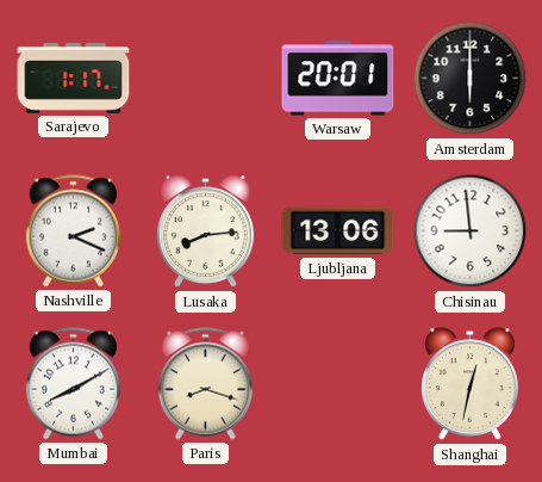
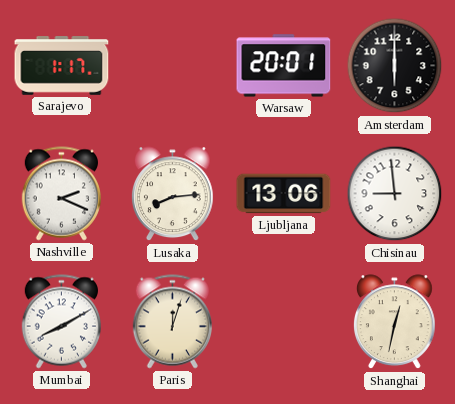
Paris: 8:18 -> 12:03 (172, 322)
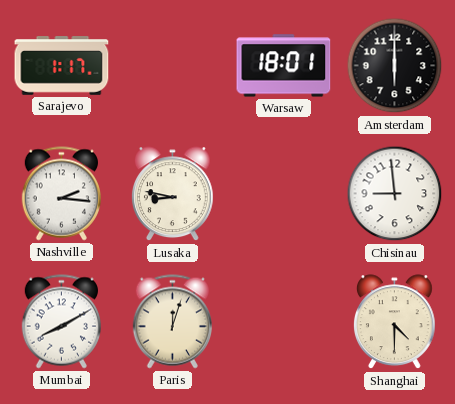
Warsaw: 20:01 -> 18:01 (284, 66)
Nashville: 2:19 -> 2:16 (61, 194)
Lusaka: 8:14 -> 8:47 (173, 194)
Ljubljana: 13:06 -> none (284, 194)
Shanghai: 12:32 -> 4:30 (395, 322)
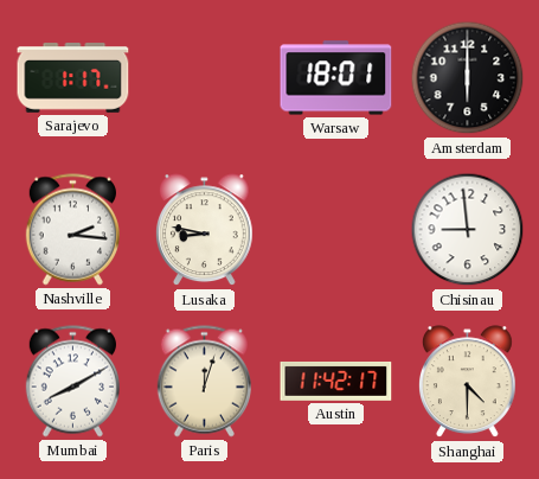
Austin: none -> 11:42 (336, 381)
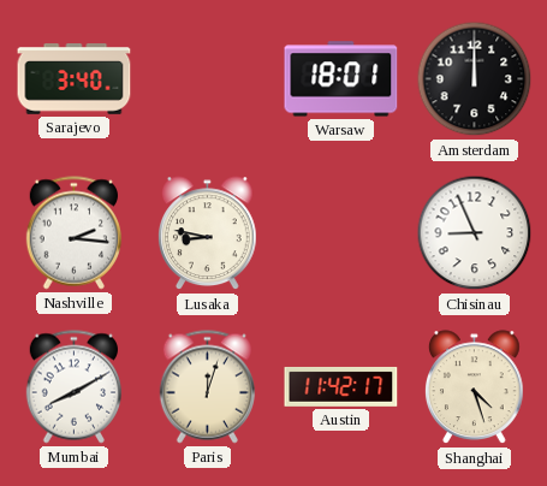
Sarajevo: 1:17 -> 3:40 (75, 79)
Amsterdam: 6:00 -> 12:00 (475, 79)
Chisinau: 8:59 -> 8:56 (475, 233)
Shanghai: 4:30 -> 4:27 (475, 387)
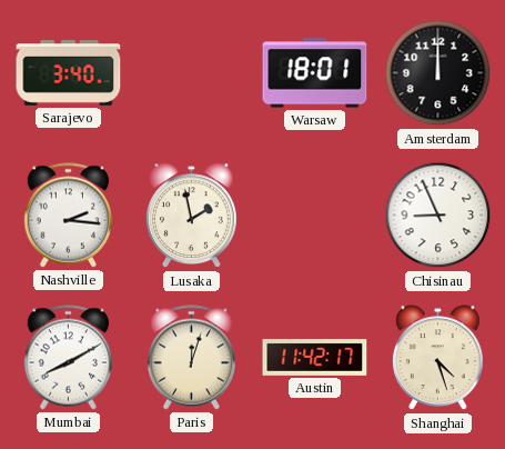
Lusaka: 8:47 -> 1:58 (192, 216)
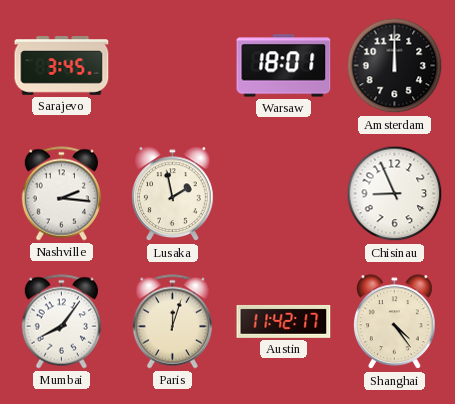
Sarajevo: 3:40 -> 3:45 (62, 66)
Mumbai: 8:10 -> 8:06 (61, 322)
Shanghai: 4:27 -> 4:24 (395, 322)
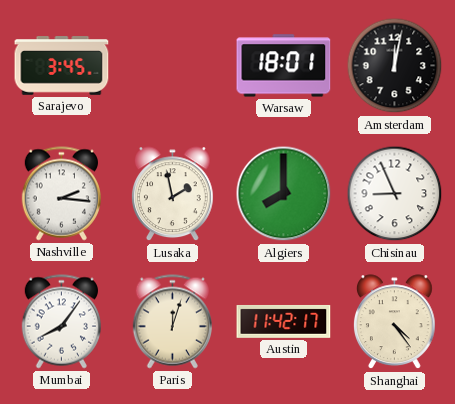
Amsterdam: 12:00 -> 12:02 (395, 66)
Algiers: none -> 8:00 (284, 194)
